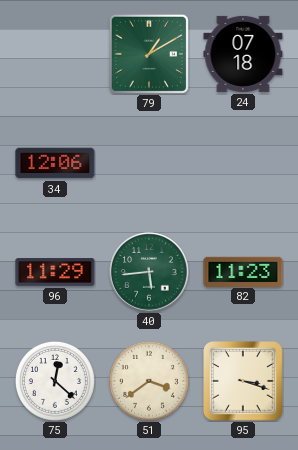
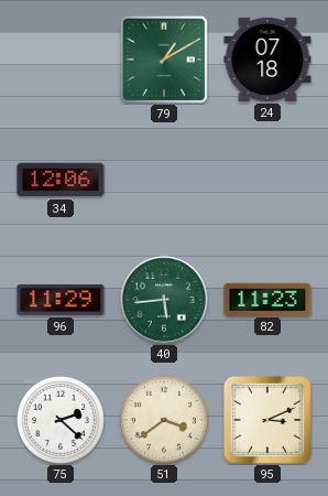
75: 12:22 -> 2:22 (61, 420)
95: 3:18 -> 3:11 (269, 421)
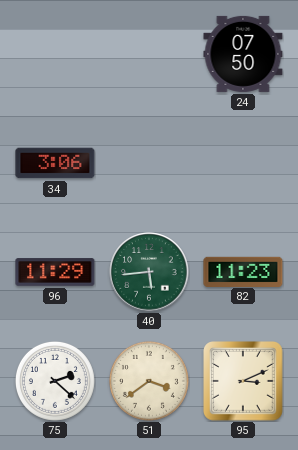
79: 1:10 -> none (164, 60)
24: 07:18 -> 07:50 (243, 54)
34: 12:06 -> 3:06 (55, 163)
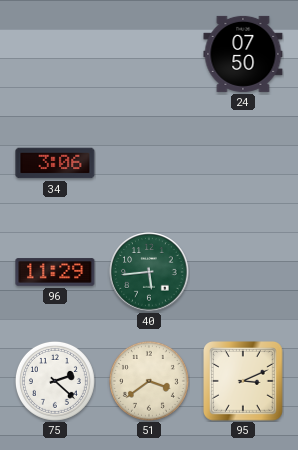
82: 11:23 -> none (243, 271)
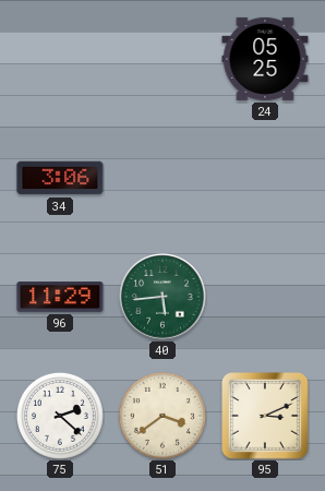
24: 07:50 -> 05:25 (265, 59)
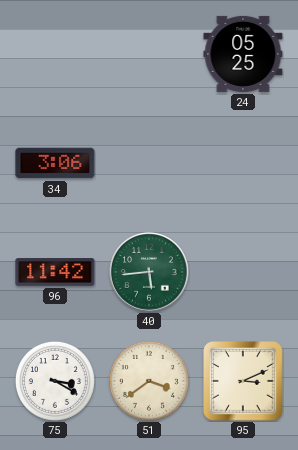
96: 11:29 -> 11:42 (55, 272)
75: 2:22 -> 3:20 (55, 381)
